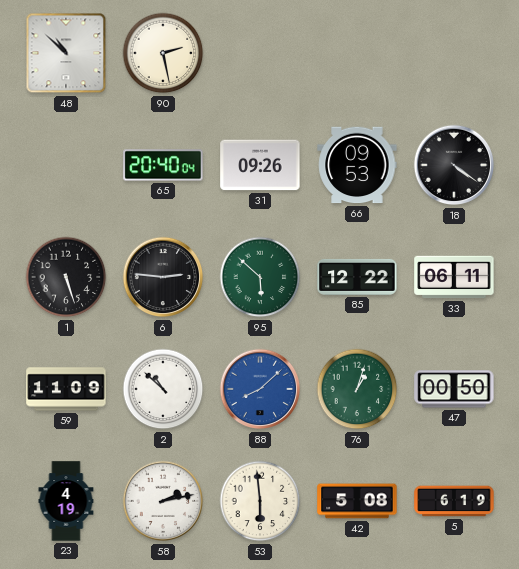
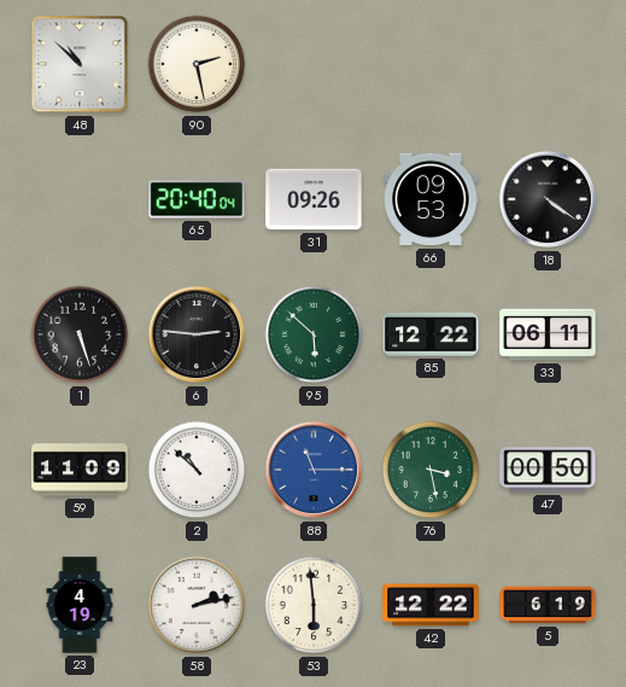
88: 8:08 -> 11:15 (314, 470)
76: 1:03 -> 3:28 (431, 470)
42: 5:08 -> 12:22 (431, 605)
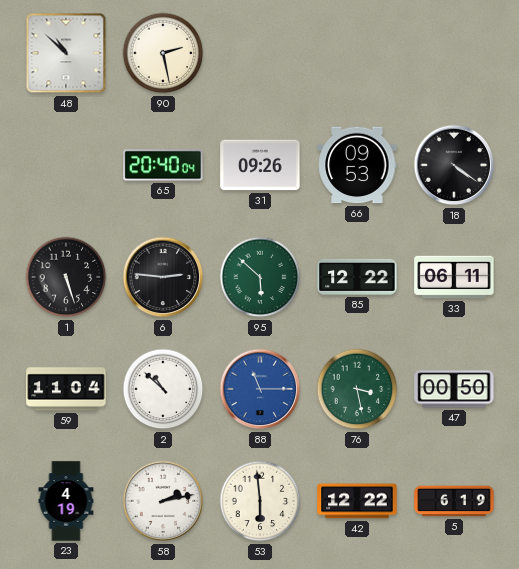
59: 11:09 -> 11:04 (66, 389)
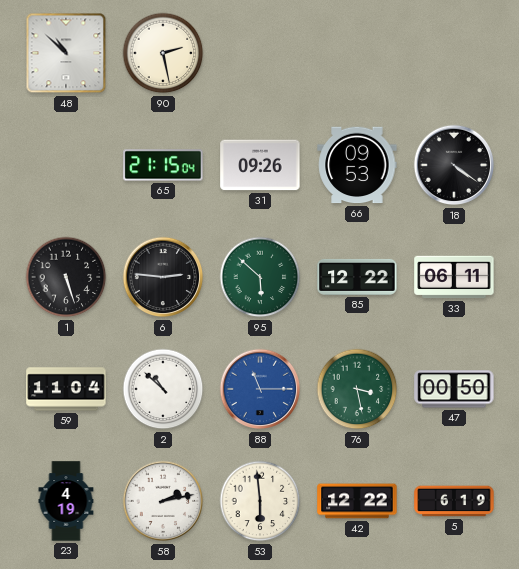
65: 20:40 -> 21:15 (163, 165)
